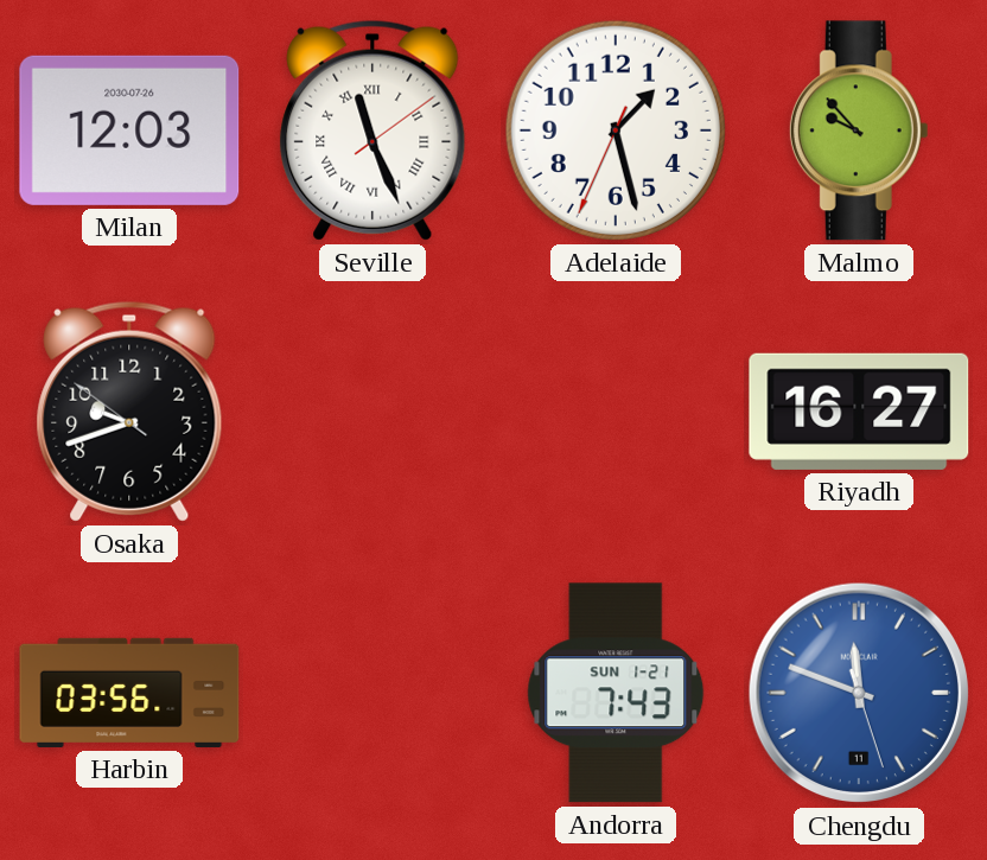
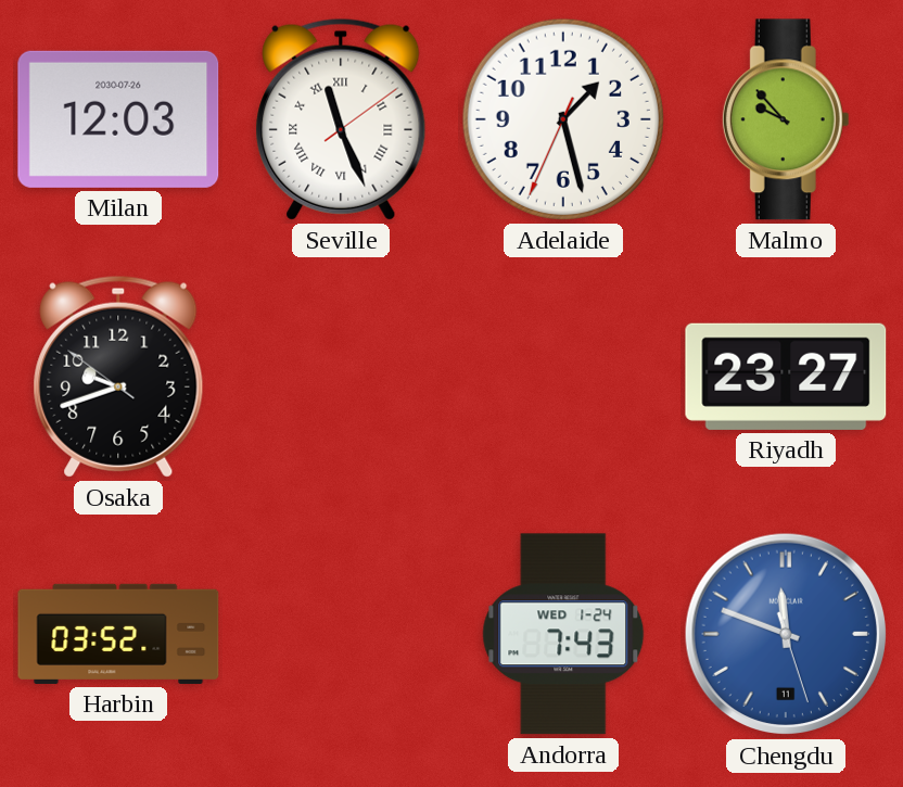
Riyadh: 16:27 -> 23:27 (786, 377)
Harbin: 03:56 -> 03:52 (118, 634)
Andorra date: SUN 1-21 -> WED 1-24 (563, 634)
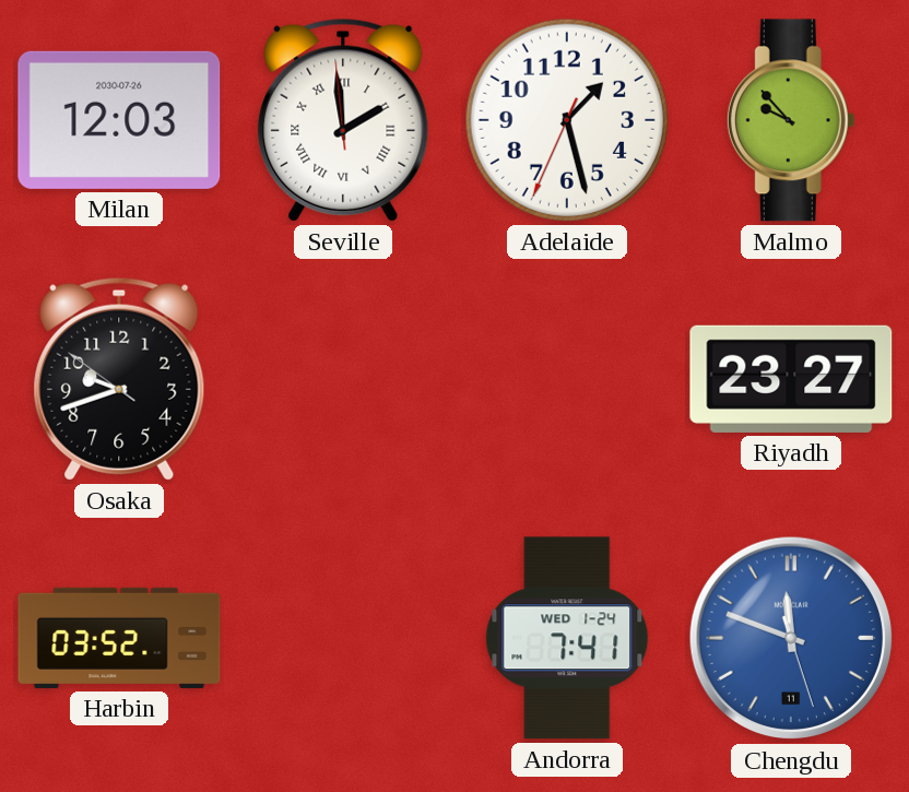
Seville: 11:26 -> 1:58 (343, 120)
Andorra: 7:43 -> 7:41 (567, 638)
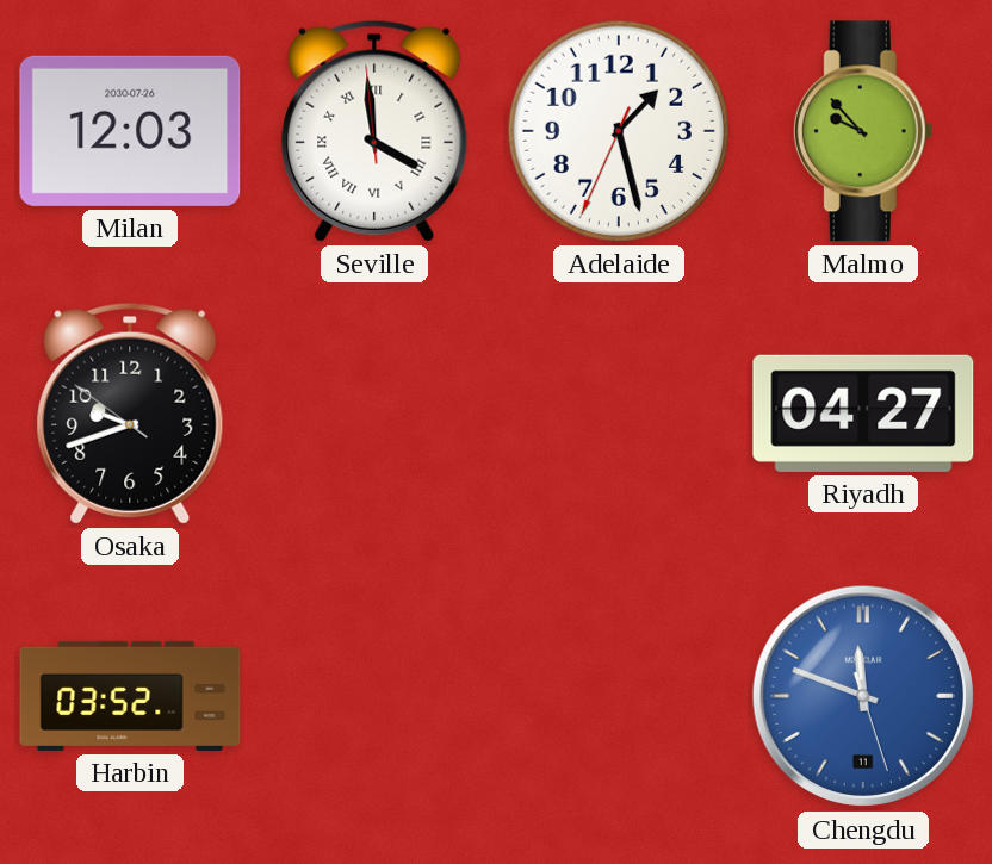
Seville: 1:58 -> 3:58 (374, 131)
Riyadh: 23:27 -> 04:27 (863, 414)
Andorra: 7:41 -> none (567, 638)
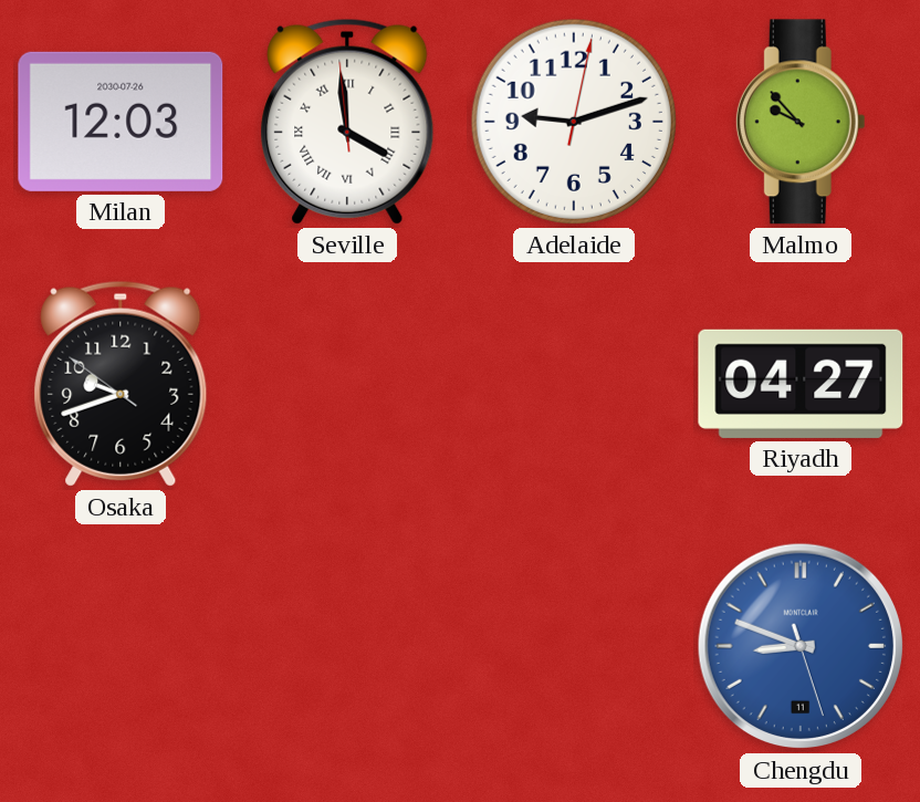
Adelaide: 1:27 -> 9:12 (574, 122)
Harbin: 03:52 -> none (130, 696)
Chengdu: 11:48 -> 8:48 (801, 646)
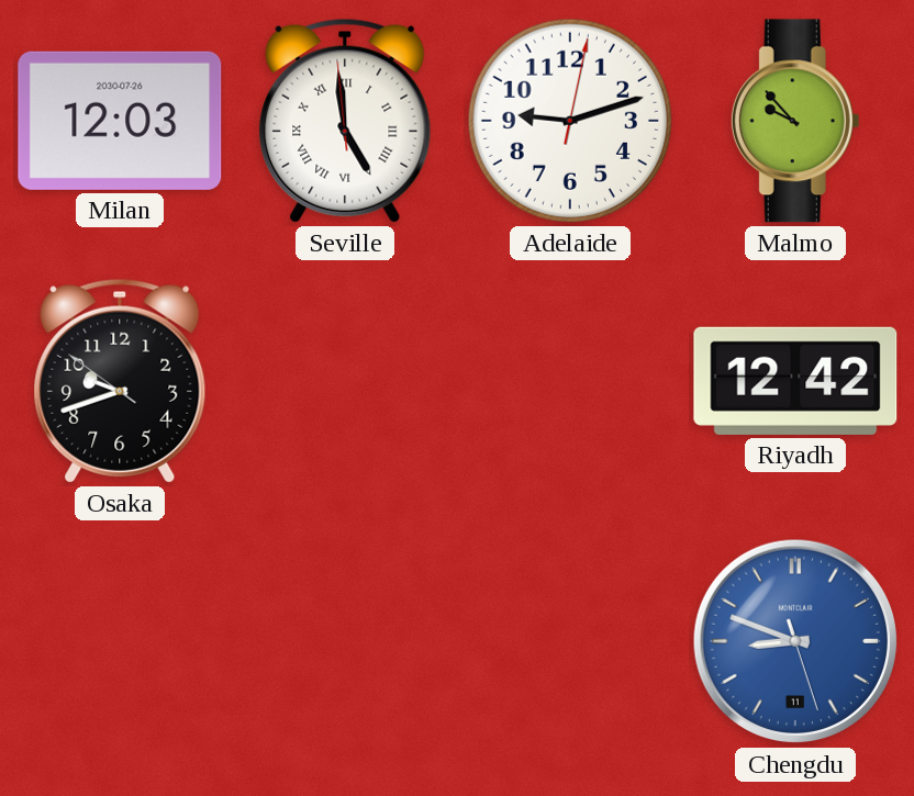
Seville: 3:58 -> 4:58 (345, 121)
Riyadh: 04:27 -> 12:42 (795, 381)
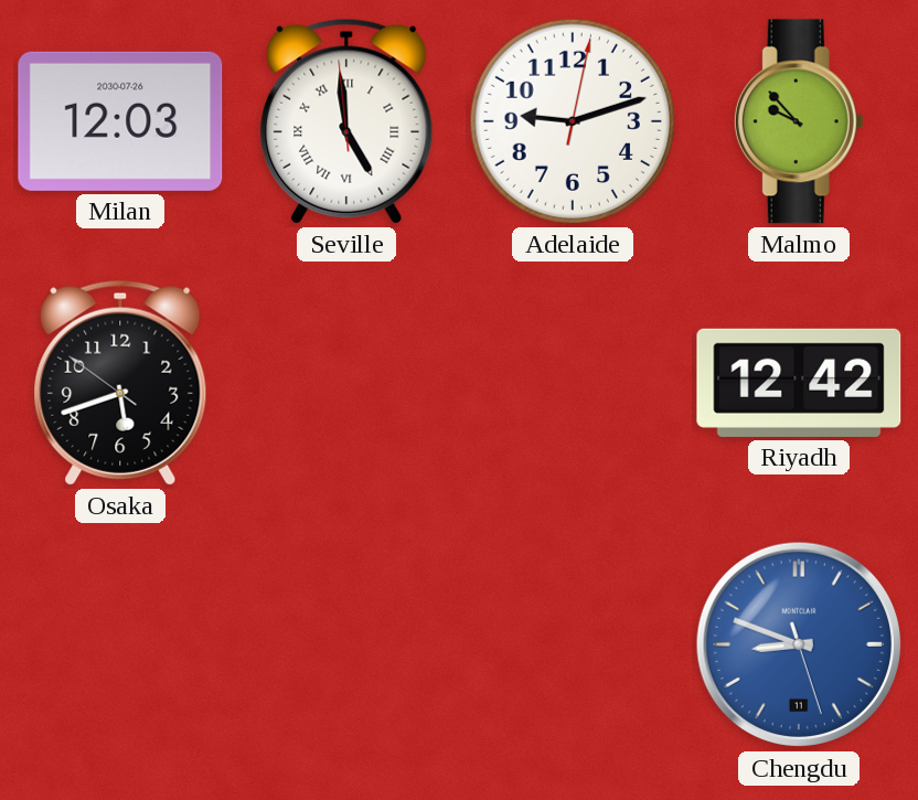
Osaka: 9:41 -> 5:41 (120, 383)
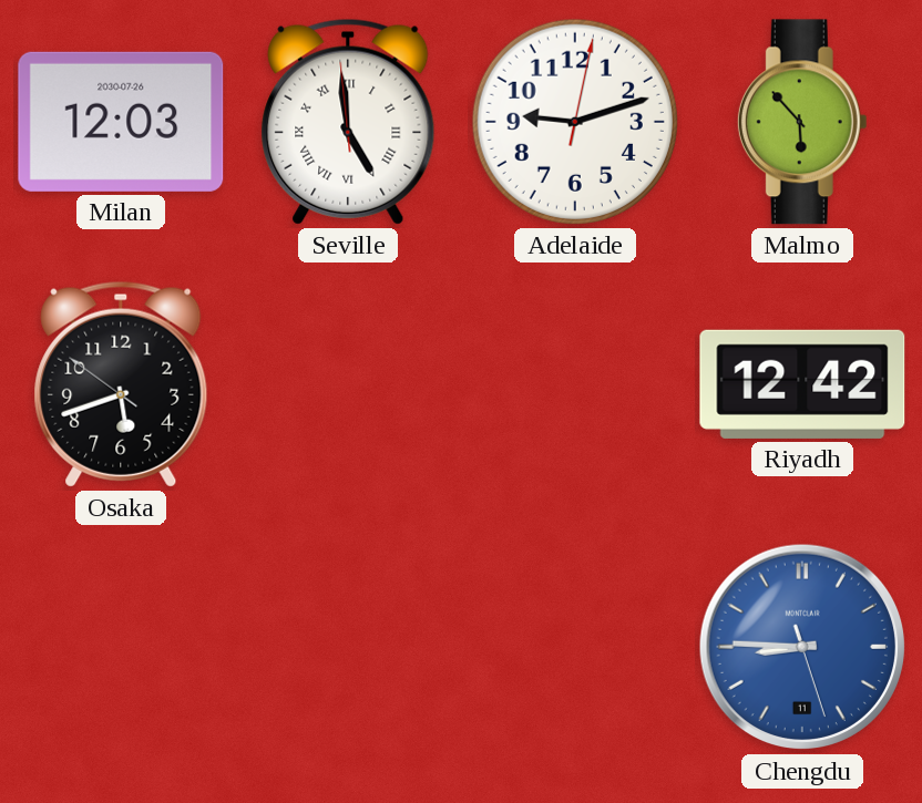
Malmo: 9:53 -> 5:53 (802, 122)
Chengdu: 8:48 -> 8:45 (802, 647)
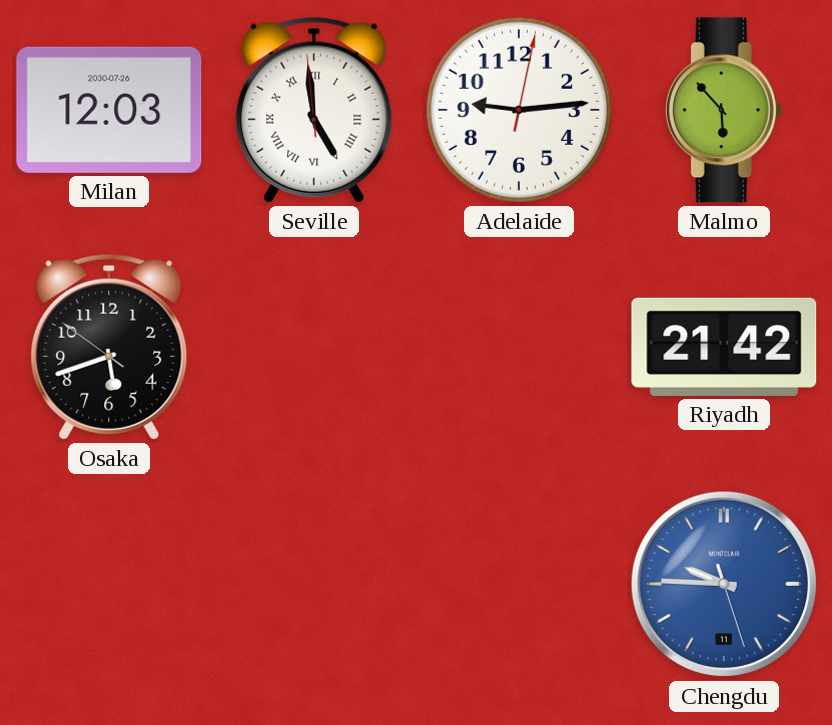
Adelaide: 9:12 -> 9:14 (519, 110)
Riyadh: 12:42 -> 21:42 (724, 347)
Chengdu: 8:45 -> 9:45 (724, 584)
